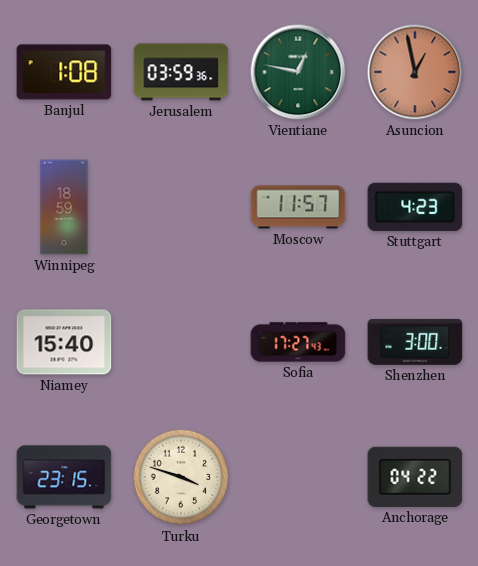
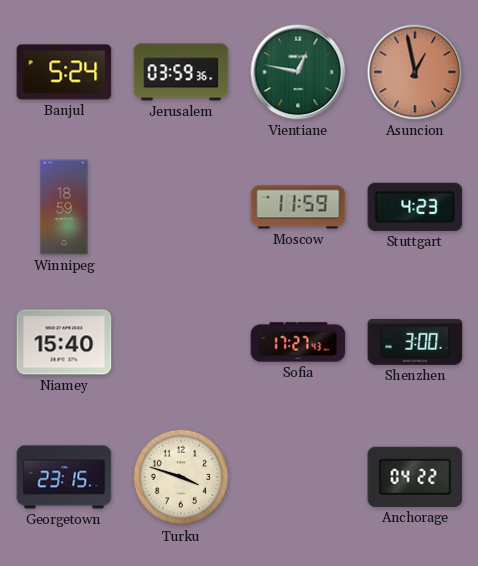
Banjul: 1:08 -> 5:24 (64, 72)
Moscow: 11:57 -> 11:59 (298, 207)
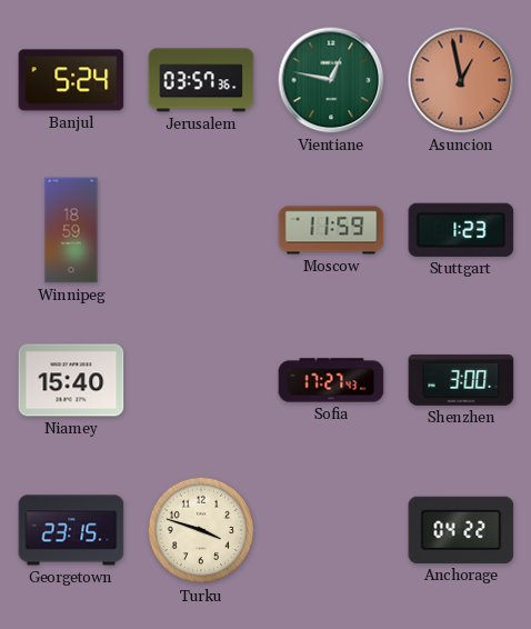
Jerusalem: 03:59 -> 03:57 (201, 80)
Stuttgart: 4:23 -> 1:23 (461, 230)
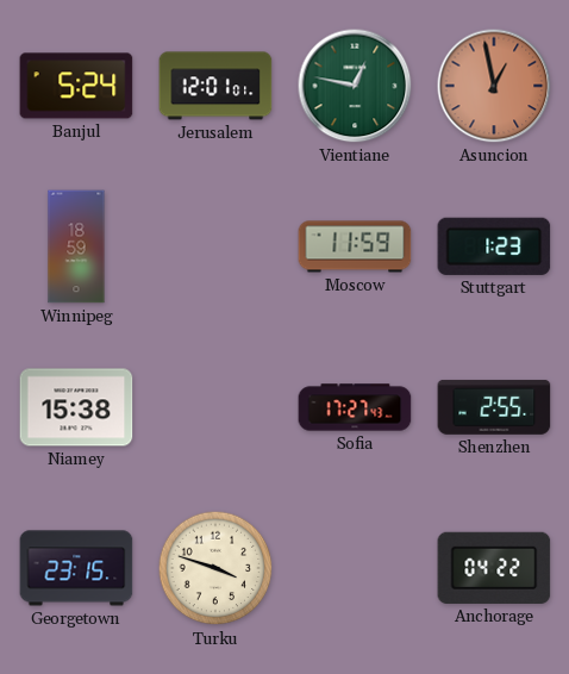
Jerusalem: 03:57 -> 12:01 (215, 86)
Niamey: 15:40 -> 15:38 (76, 407)
Shenzhen: 3:00 -> 2:55 (494, 407)
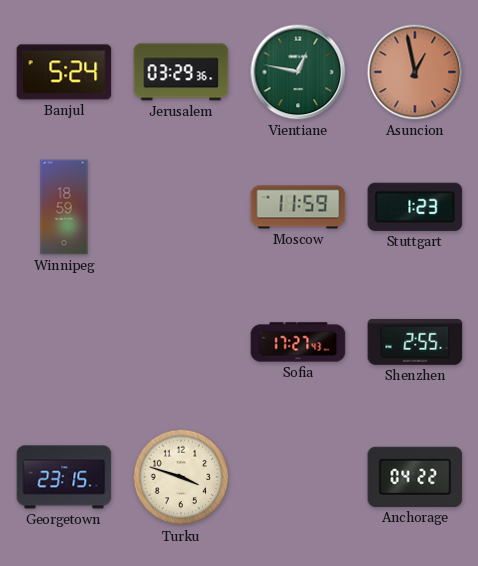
Jerusalem: 12:01 -> 03:29 (181, 72)
Niamey: 15:38 -> none (76, 407)
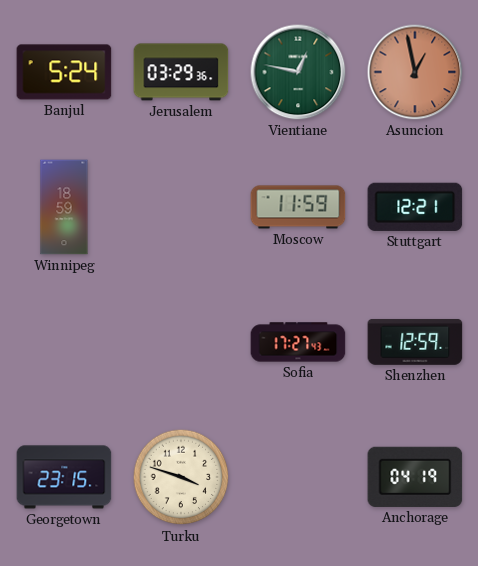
Stuttgart: 1:23 -> 12:21 (415, 207)
Shenzhen: 2:55 -> 12:59 (415, 342)
Anchorage: 04:22 -> 04:19 (415, 477)
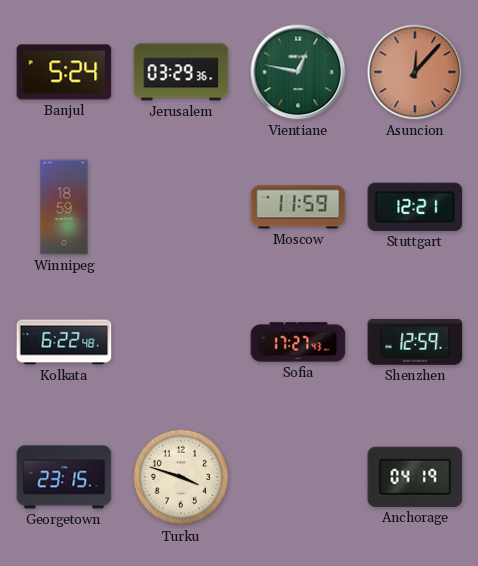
Asuncion: 12:58 -> 12:07 (415, 72)
Kolkata: none -> 6:22 (64, 342)
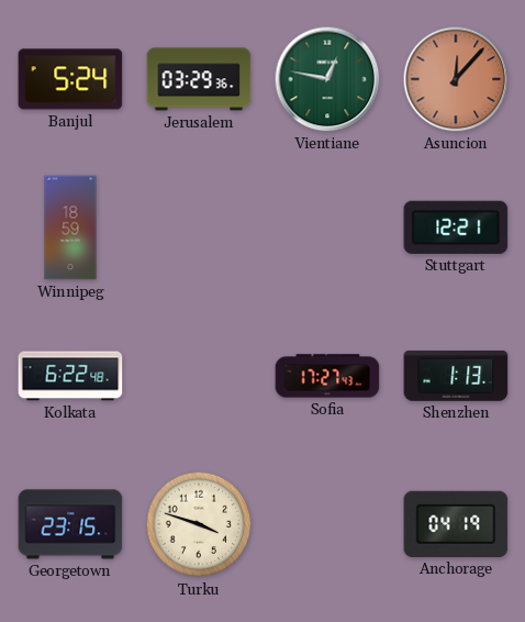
Moscow: 11:59 -> none (298, 207)
Shenzhen: 12:59 -> 1:13 (456, 376)
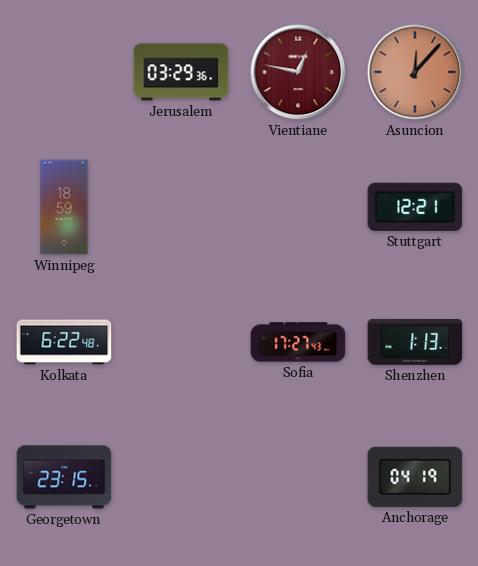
Banjul: 5:24 -> none (70, 79)
Vientiane dial: green -> burgundy (298, 72)
Turku: 3:48 -> none (199, 524)
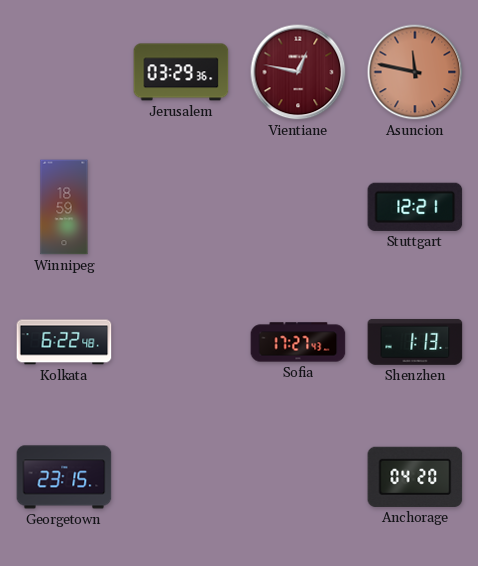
Asuncion: 12:07 -> 11:47 (415, 72)
Anchorage: 04:19 -> 04:20 (415, 477)
